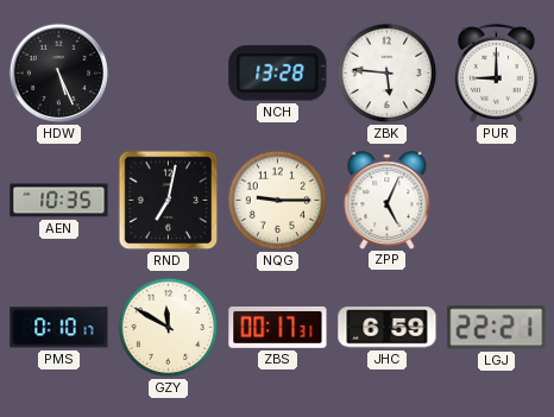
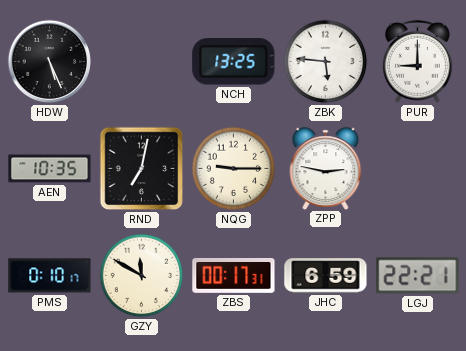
NCH: 13:28 -> 13:25 (234, 62)
ZPP: 5:04 -> 2:47 (326, 168)
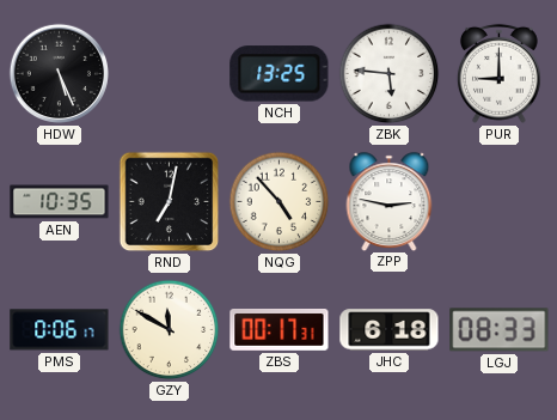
NQG: 9:15 -> 4:53 (280, 202)
PMS: 0:10 -> 0:06 (60, 330)
JHC: 6:59 -> 6:18 (390, 330)
LGJ: 22:21 -> 08:33 (500, 330)
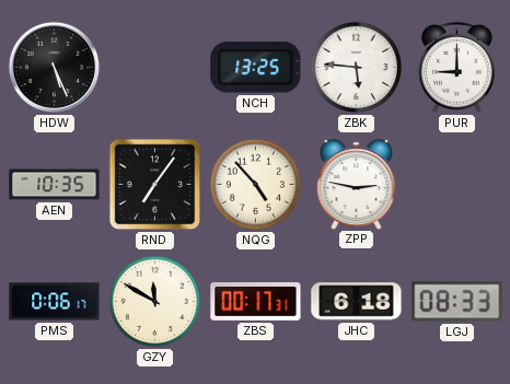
RND: 7:02 -> 7:06 (155, 185)
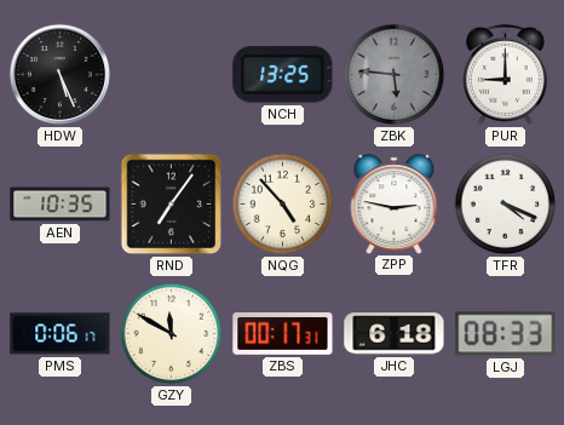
ZBK dial: white -> grey (395, 75)
TFR: none -> 4:19 (506, 205)
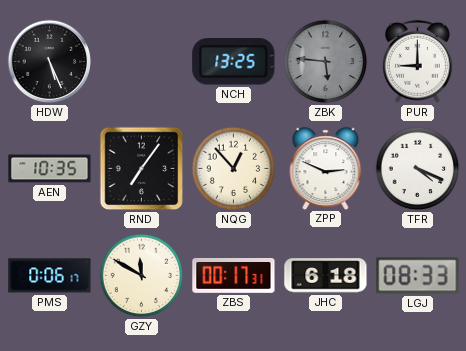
NQG: 4:53 -> 12:53 (234, 169)
ZPP: 2:47 -> 2:49 (326, 168)
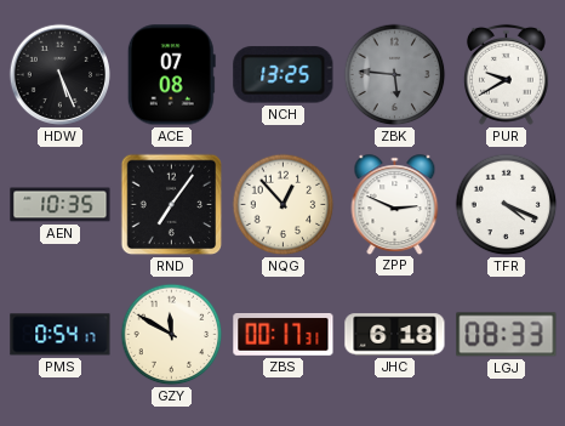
ACE: none -> 07:08 (171, 75)
PUR: 9:00 -> 9:40 (506, 74)
PMS: 0:06 -> 0:54 (61, 335)
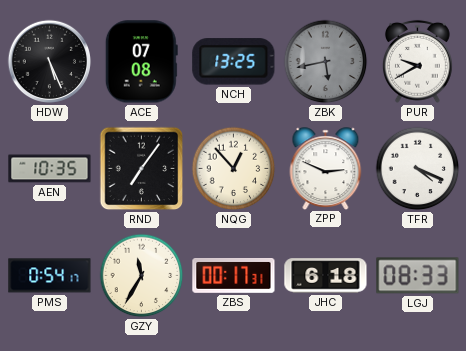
ZBK: 5:46 -> 5:43 (326, 62)
GZY: 11:50 -> 11:35 (142, 276)
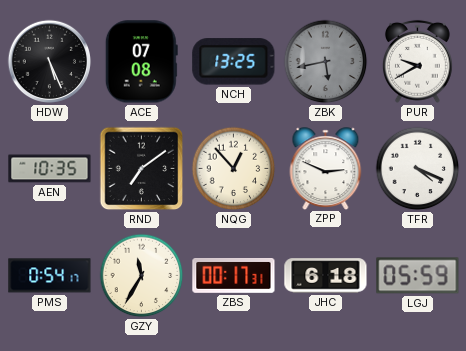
RND: 7:06 -> 7:09 (142, 169)
LGJ: 08:33 -> 05:59 (418, 276)
